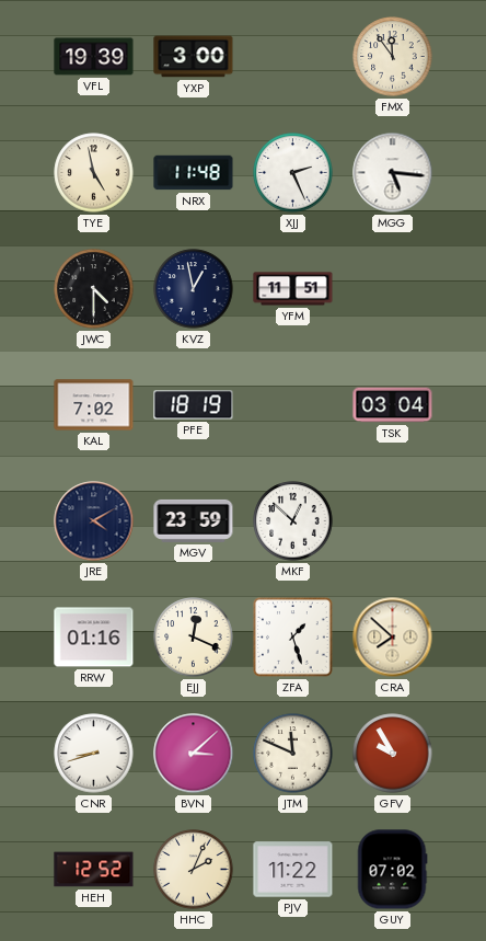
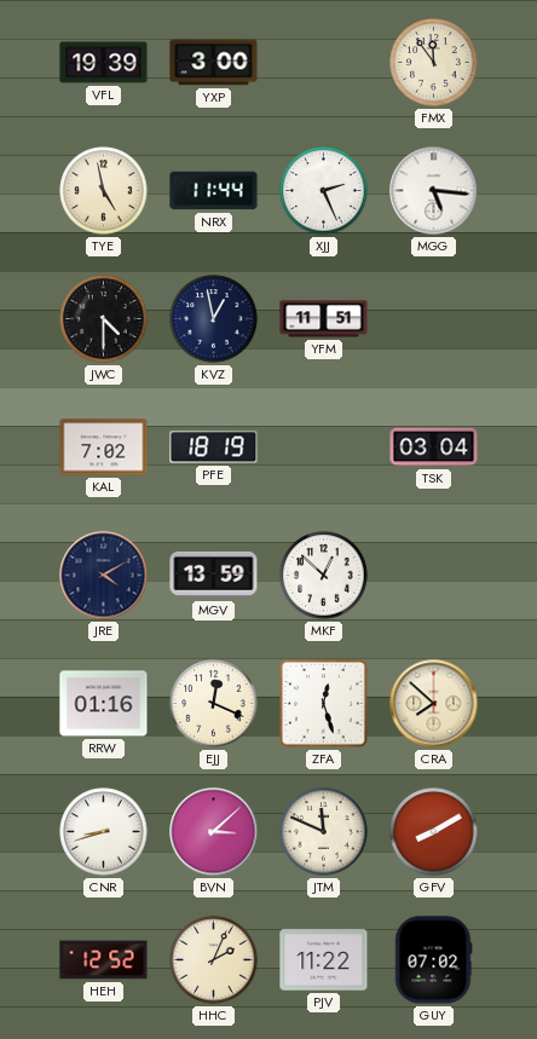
NRX: 11:48 -> 11:44 (214, 191)
MGV: 23:59 -> 13:59 (214, 575)
ZFA: 1:27 -> 12:27 (324, 704)
GFV: 9:55 -> 8:10 (434, 832)
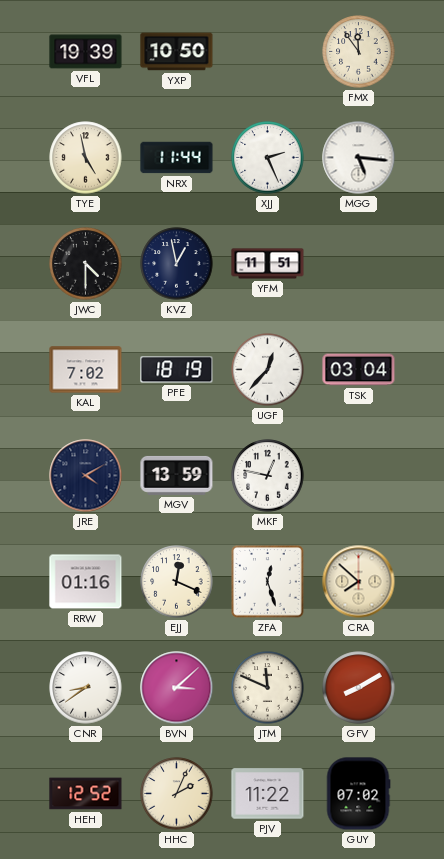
YXP: 3:00 -> 10:50 (177, 52)
UGF: none -> 12:37 (268, 370)
MKF: 12:52 -> 12:47 (268, 476)
CNR: 8:42 -> 8:39 (86, 688)
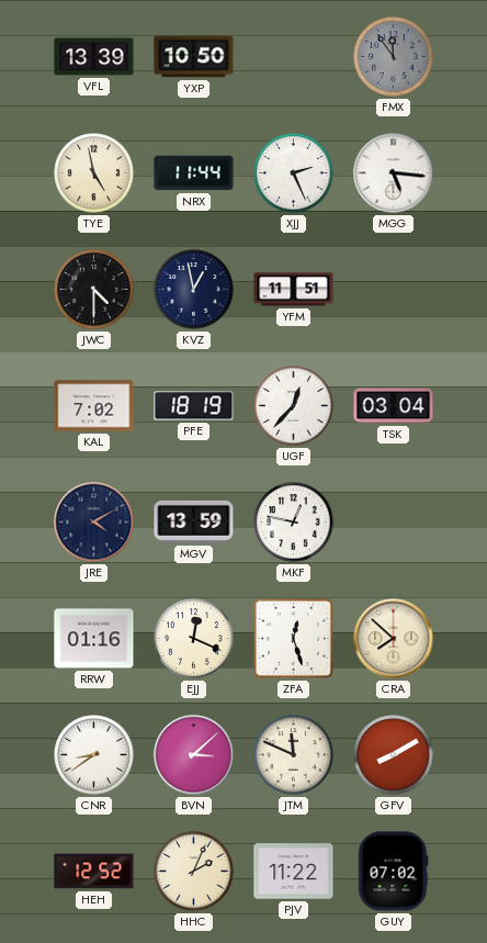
VFL: 19:39 -> 13:39 (94, 57)
FMX dial: cream -> grey (394, 57)
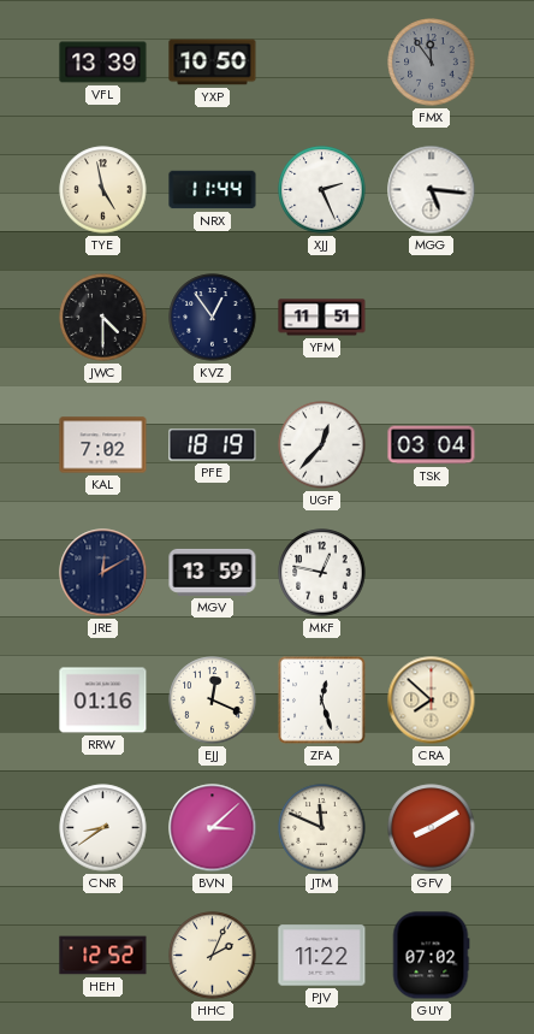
KVZ: 12:58 -> 12:54 (213, 318)
JRE: 4:10 -> 12:10 (103, 573)
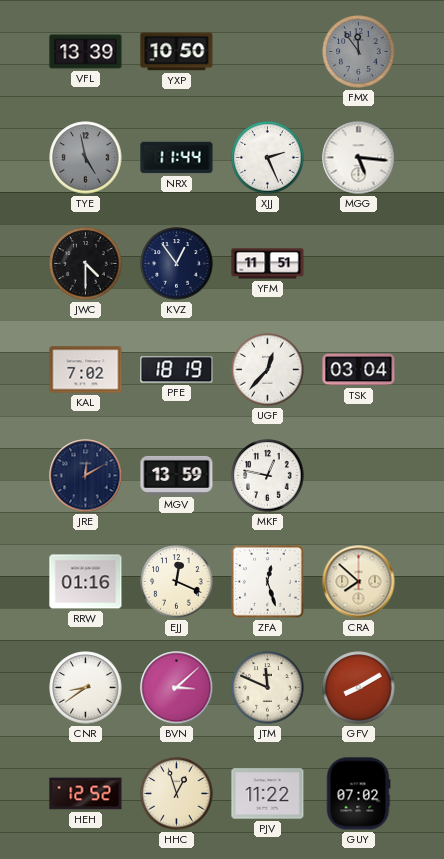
TYE dial: cream -> grey (86, 158)
HHC: 2:04 -> 12:57 (177, 794)
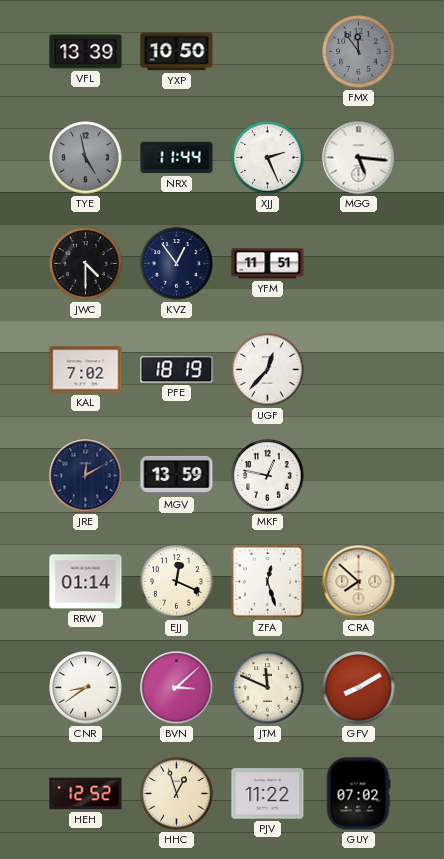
TSK: 03:04 -> none (359, 370)
RRW: 01:16 -> 01:14 (86, 582)
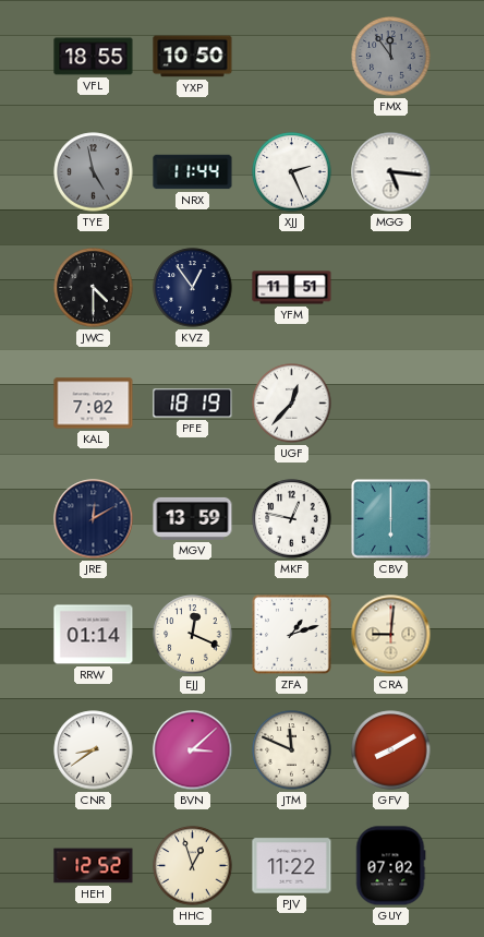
VFL: 13:39 -> 18:55 (94, 57)
CBV: none -> 6:00 (391, 519)
ZFA: 12:27 -> 1:12 (292, 635)
CRA: 7:52 -> 9:01 (391, 635)
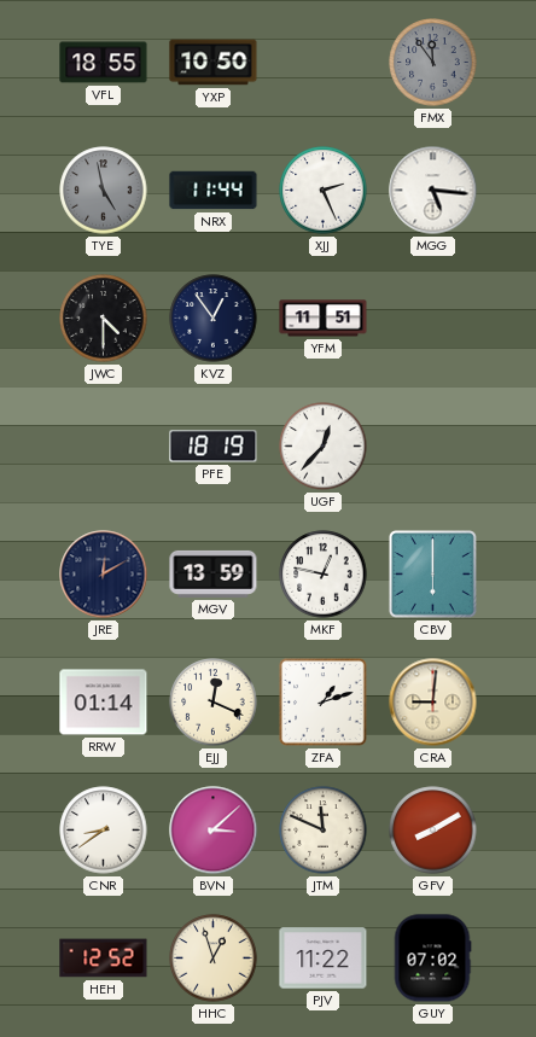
KAL: 7:02 -> none (94, 404)
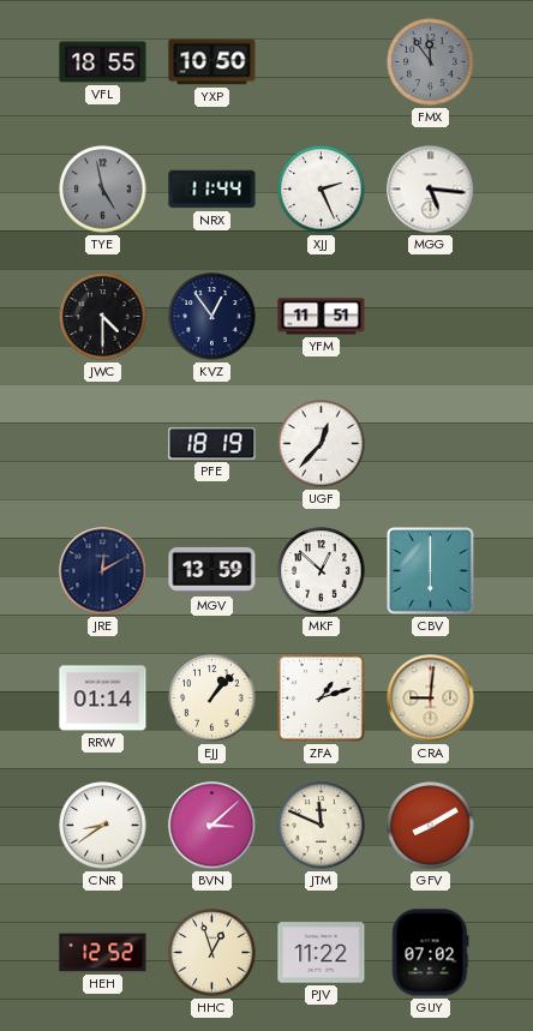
MKF: 12:47 -> 12:52 (322, 571)
EJJ: 12:19 -> 1:07 (212, 699)
